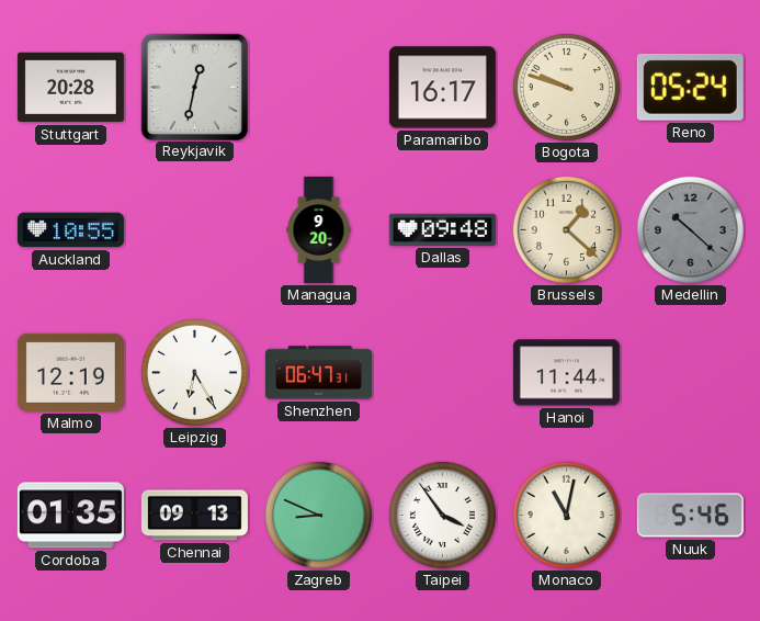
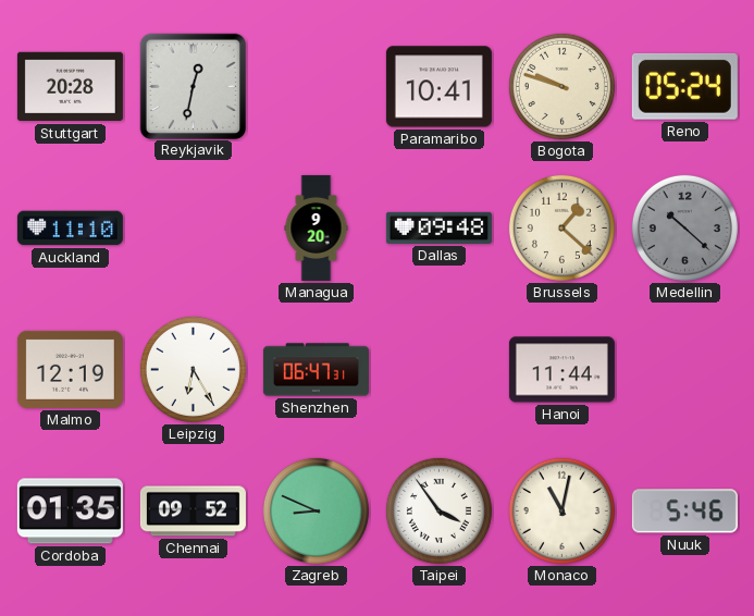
Paramaribo: 16:17 -> 10:41 (438, 87)
Auckland: 10:55 -> 11:10 (70, 229)
Chennai: 09:13 -> 09:52 (193, 512)
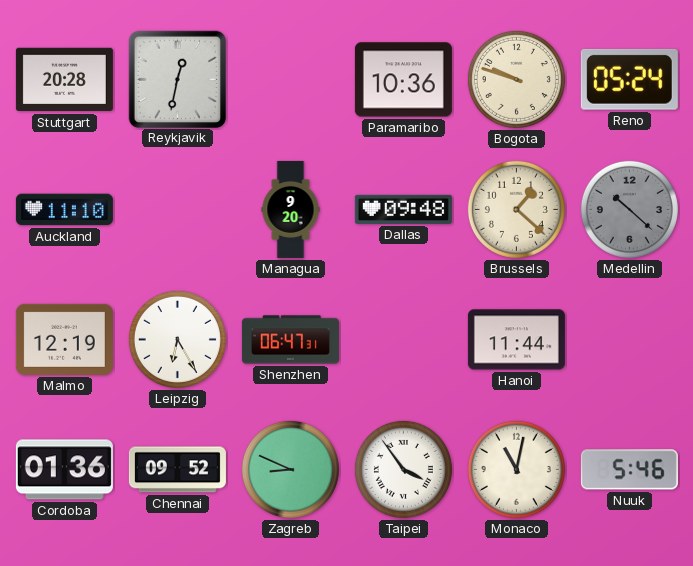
Paramaribo: 10:41 -> 10:36 (403, 80)
Cordoba: 01:35 -> 01:36 (64, 470)
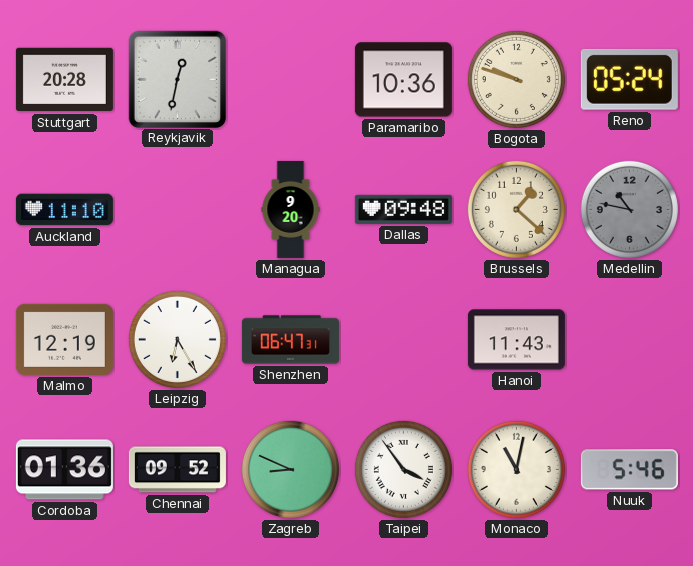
Medellin: 10:22 -> 10:47 (629, 209)
Hanoi: 11:44 -> 11:43 (516, 340)
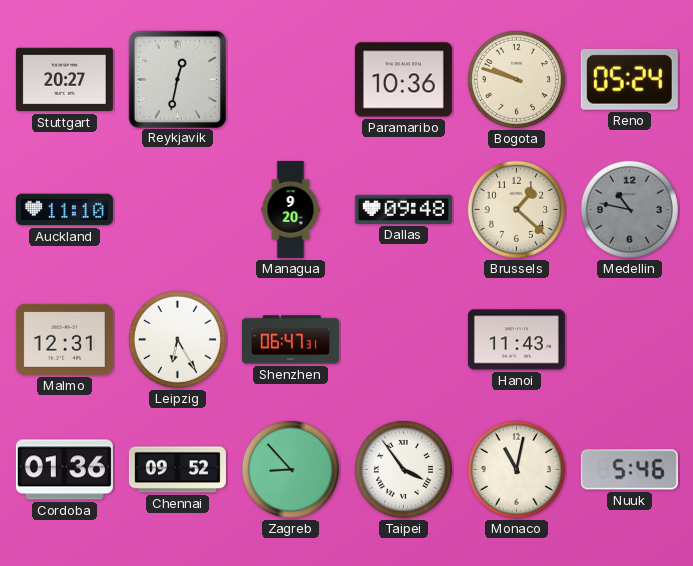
Stuttgart: 20:28 -> 20:27 (64, 80)
Malmo: 12:19 -> 12:31 (64, 339)
Zagreb: 8:49 -> 8:53 (290, 469)
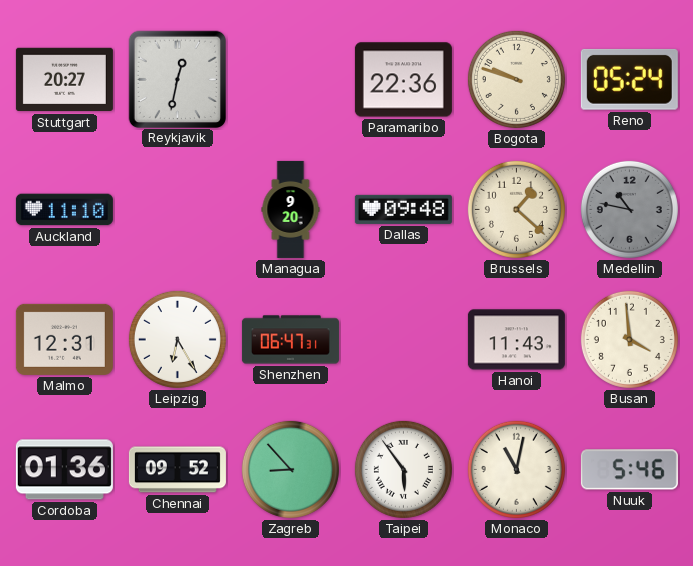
Paramaribo: 10:36 -> 22:36 (403, 80)
Busan: none -> 3:59 (629, 339)
Taipei: 3:54 -> 5:54 (403, 469)
